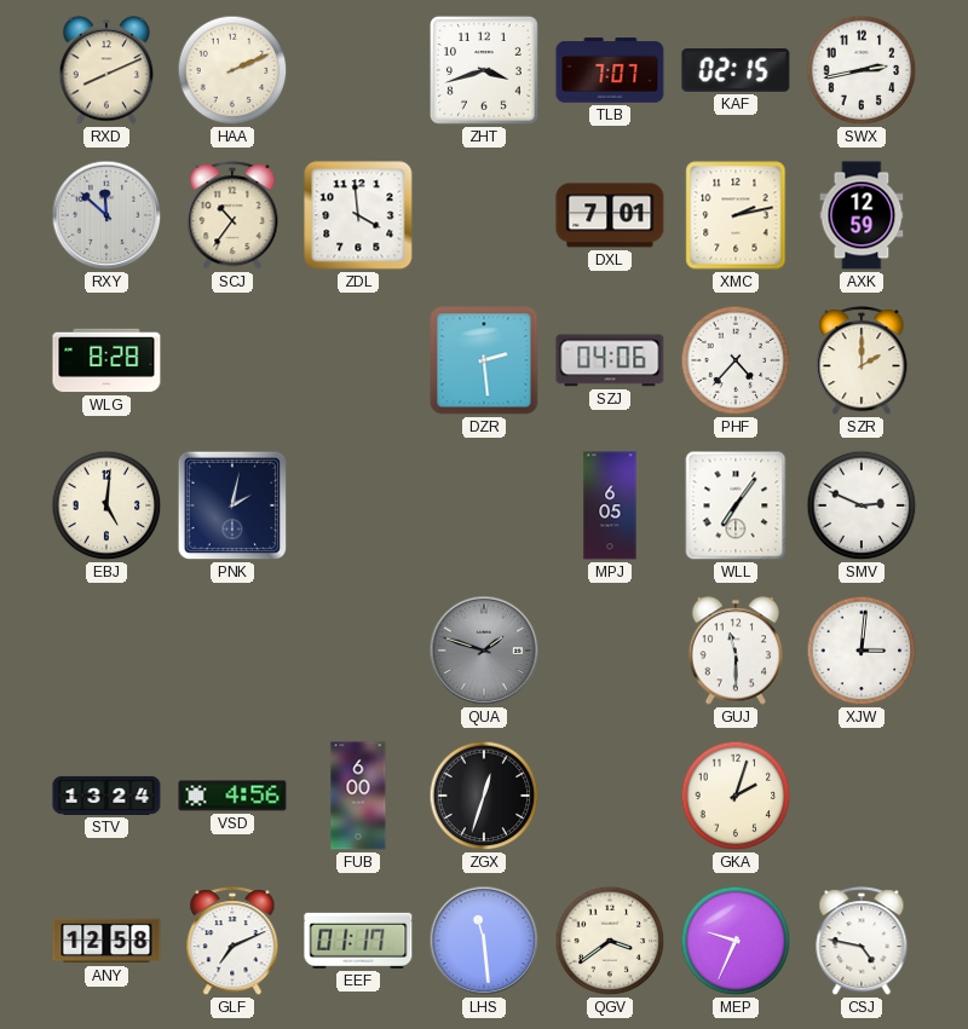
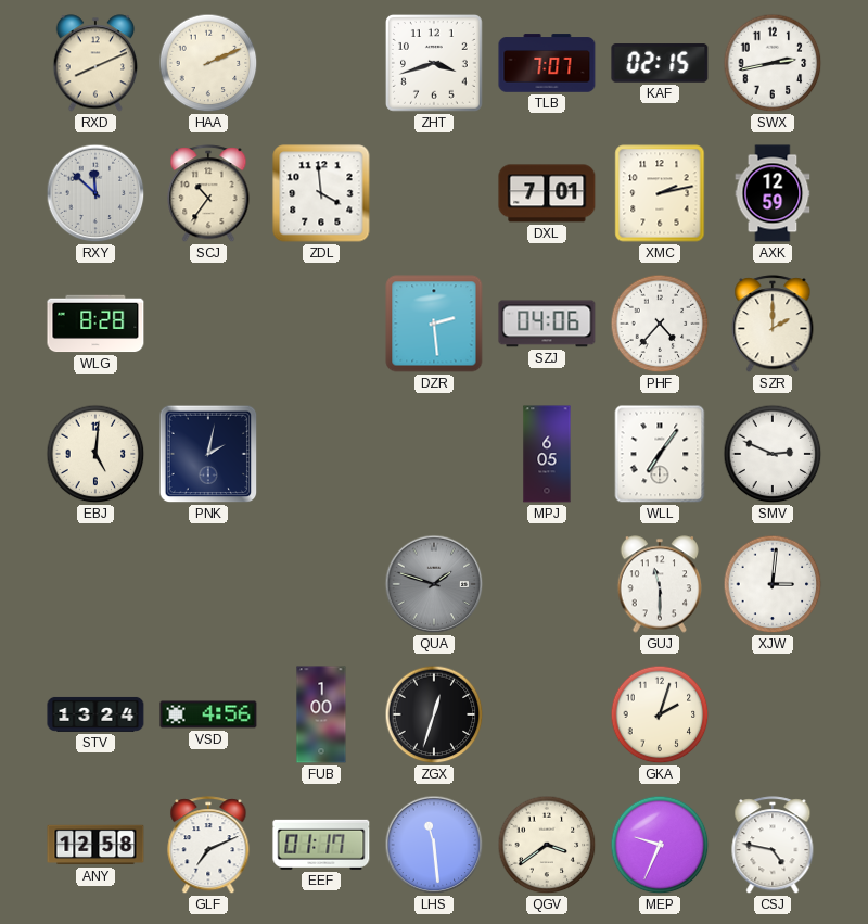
FUB: 6:00 -> 1:00 (321, 714)
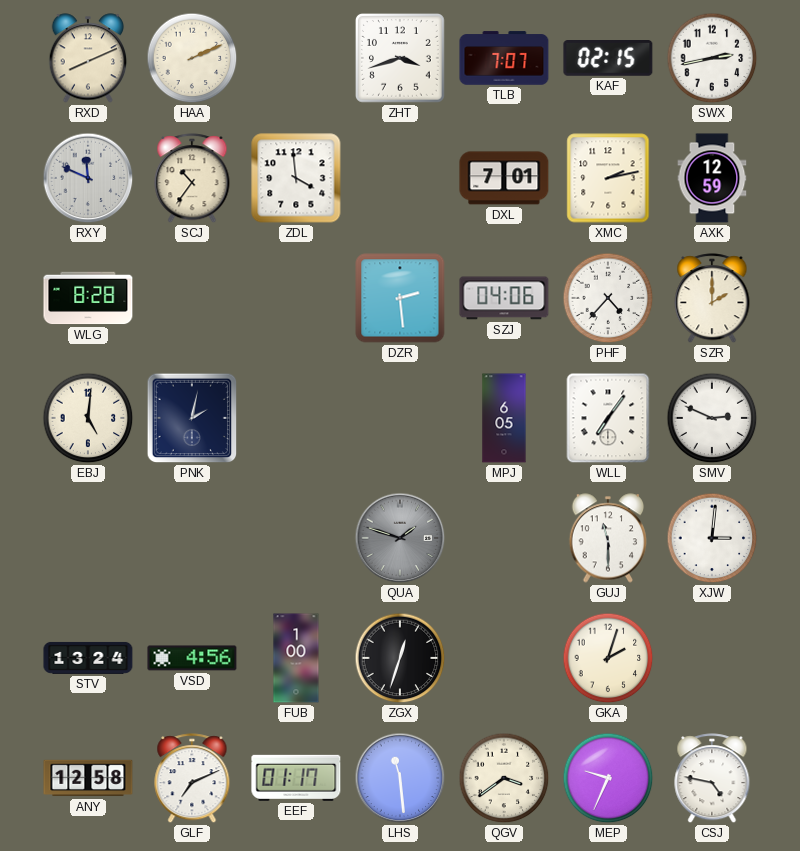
RXY: 11:52 -> 11:49 (88, 178)
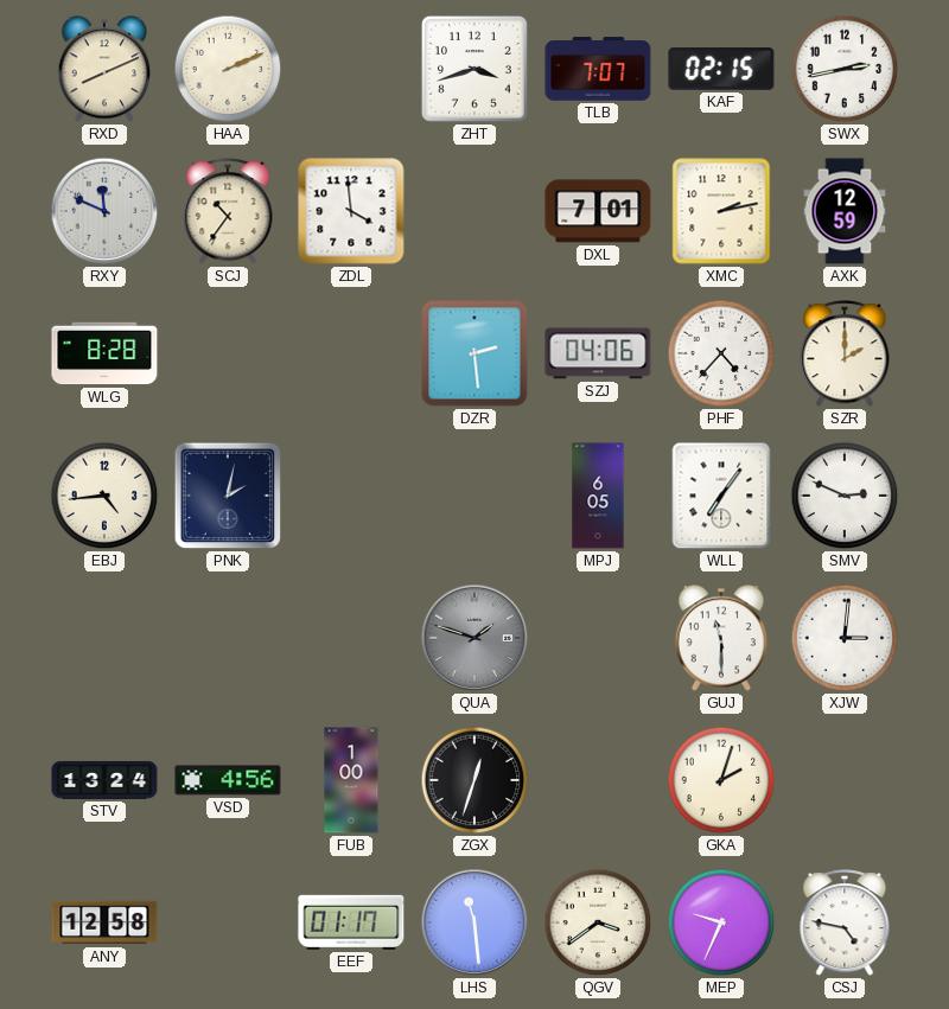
EBJ: 5:01 -> 4:44 (104, 496)
GLF: 7:11 -> none (192, 779)
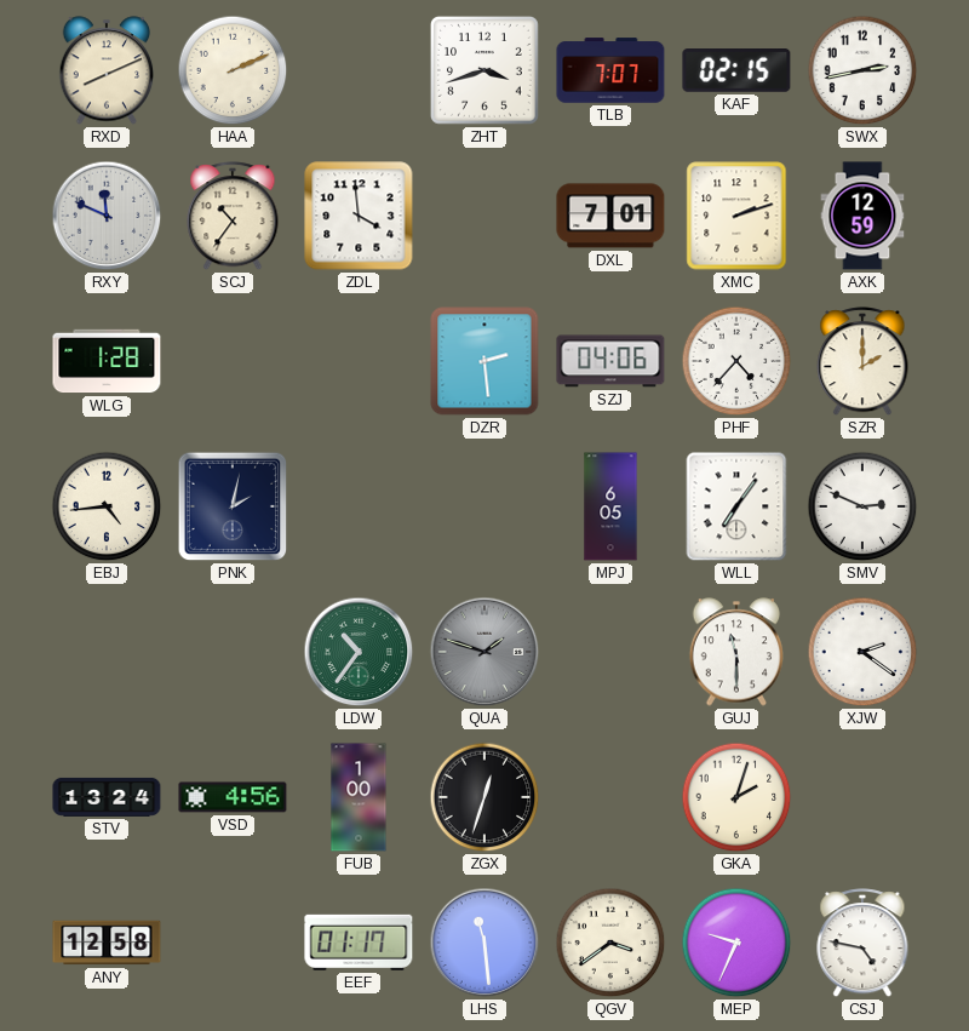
XMC: 2:13 -> 2:12 (736, 216)
WLG: 8:28 -> 1:28 (107, 361)
LDW: none -> 10:36 (359, 652)
XJW: 3:01 -> 2:21 (862, 652)
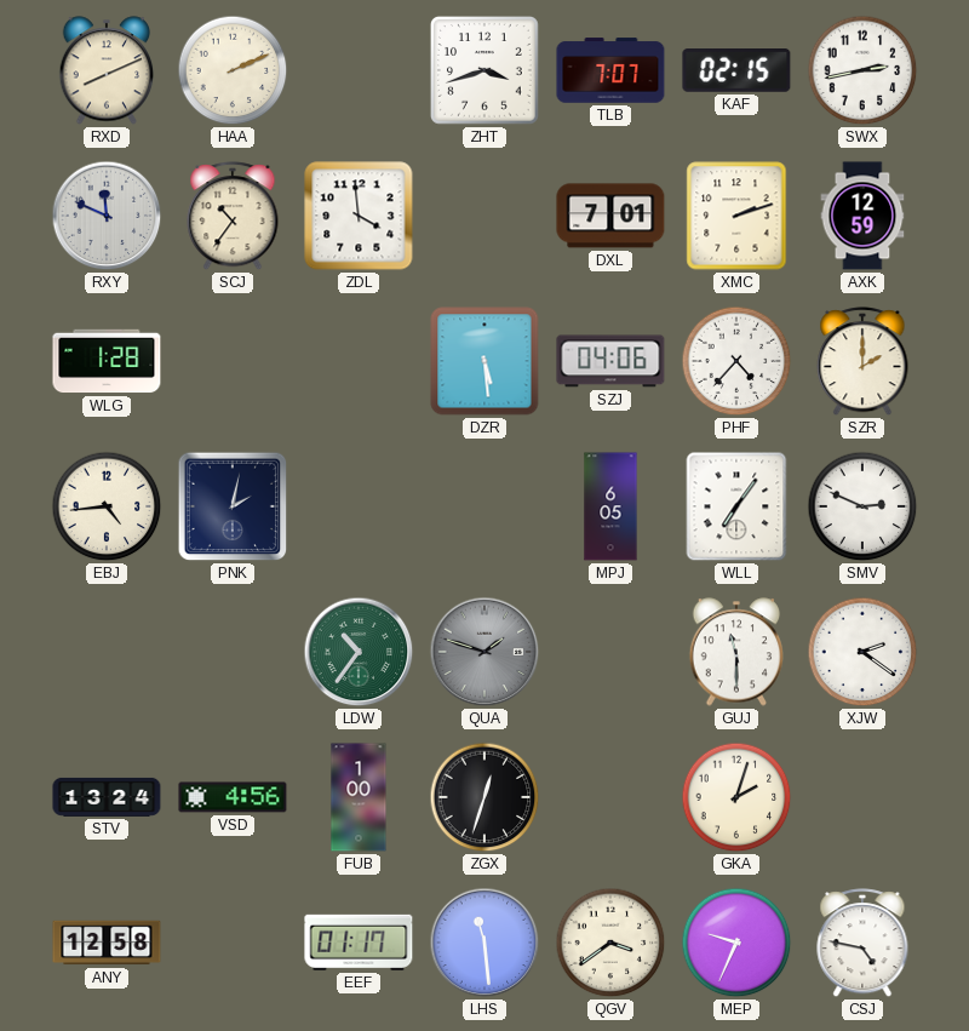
DZR: 2:29 -> 5:29 (484, 361)
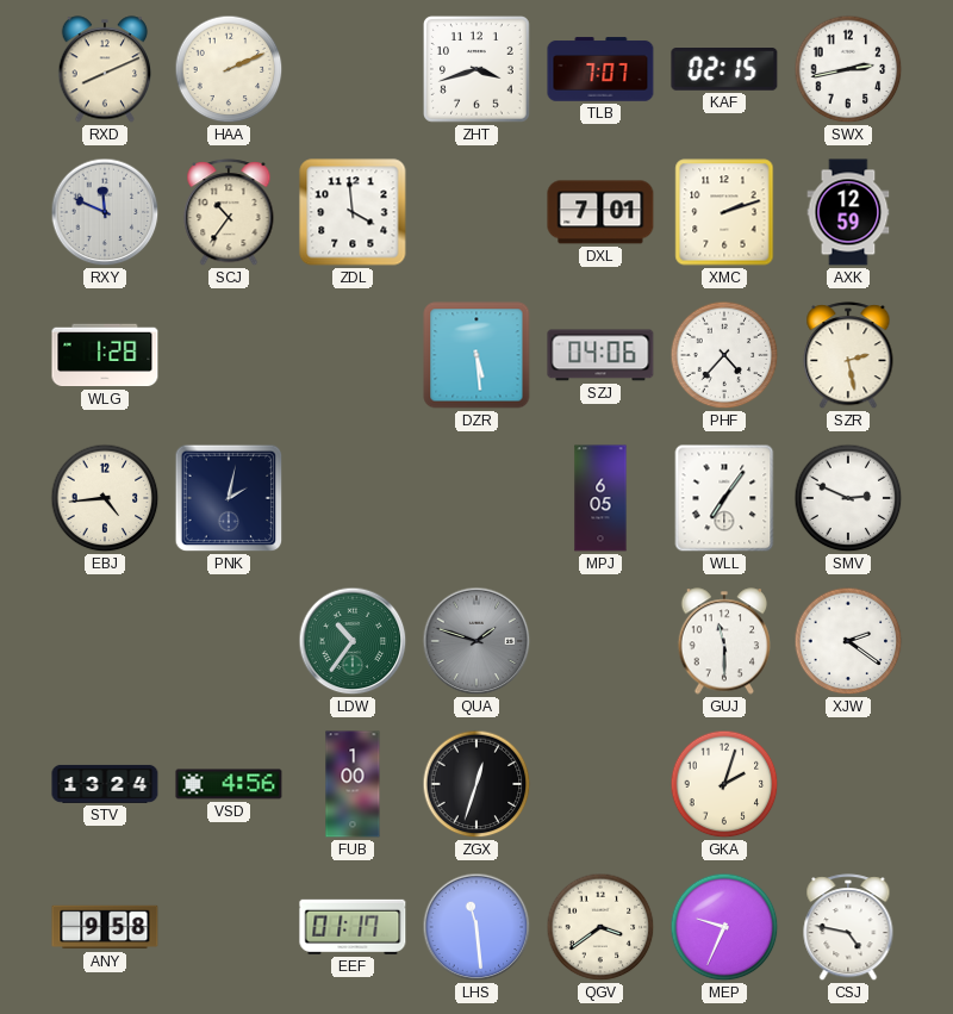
SZR: 2:00 -> 2:28 (848, 356)
ANY: 12:58 -> 9:58 (105, 927)
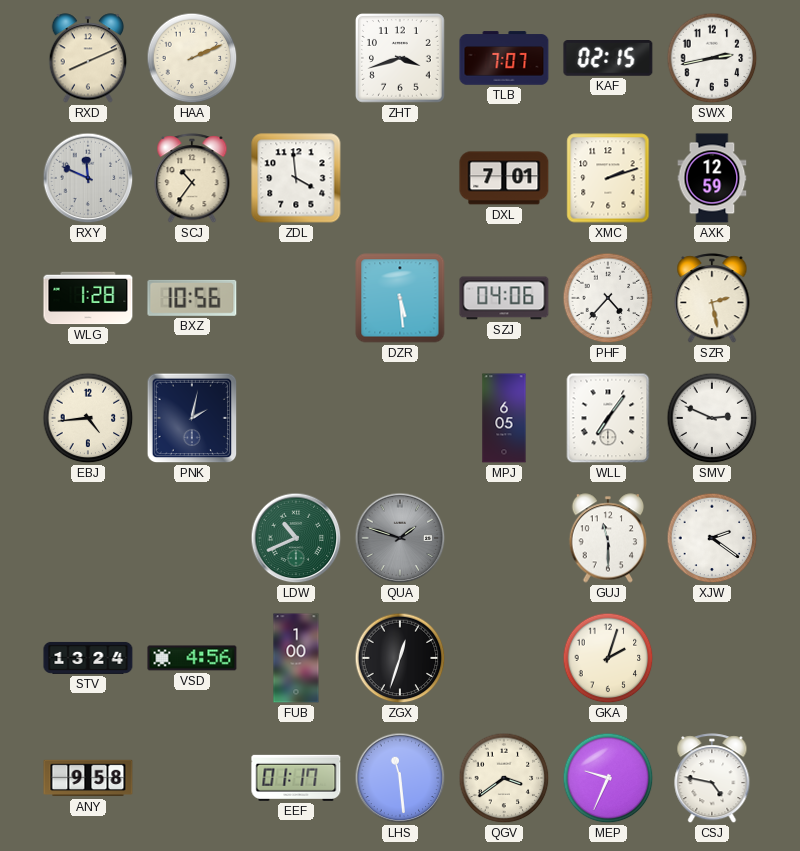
BXZ: none -> 10:56 (192, 298)
LDW: 10:36 -> 10:41 (296, 538)
